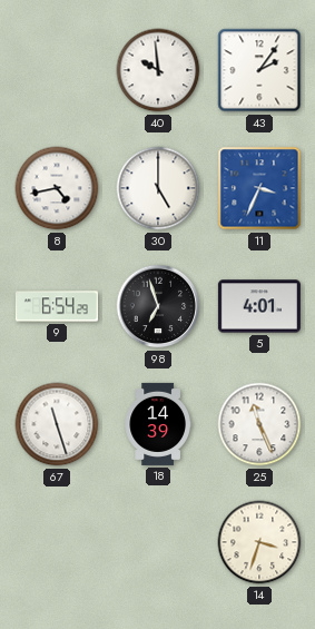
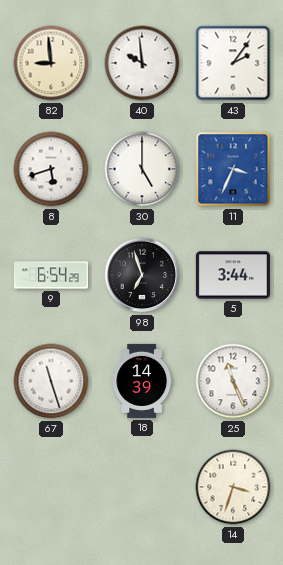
82: none -> 8:59 (51, 63)
8: 4:43 -> 5:42 (51, 169)
5: 4:01 -> 3:44 (233, 275)
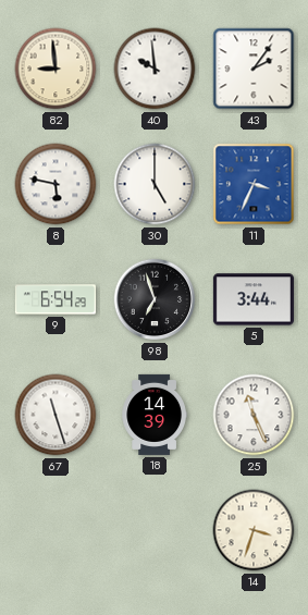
8: 5:42 -> 5:47 (56, 184)
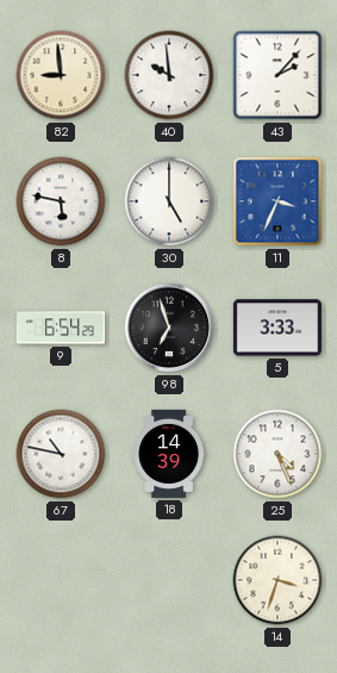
43: 2:06 -> 2:07 (277, 75)
5: 3:44 -> 3:33 (277, 328)
67: 11:27 -> 10:47 (61, 454)
25: 11:26 -> 4:26 (277, 454)
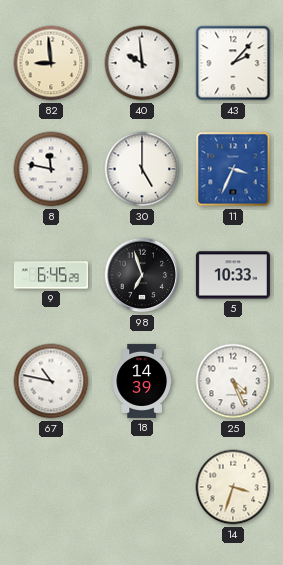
8: 5:47 -> 11:47 (51, 169)
9: 6:54 -> 6:45 (51, 275)
5: 3:33 -> 10:33 (233, 275)
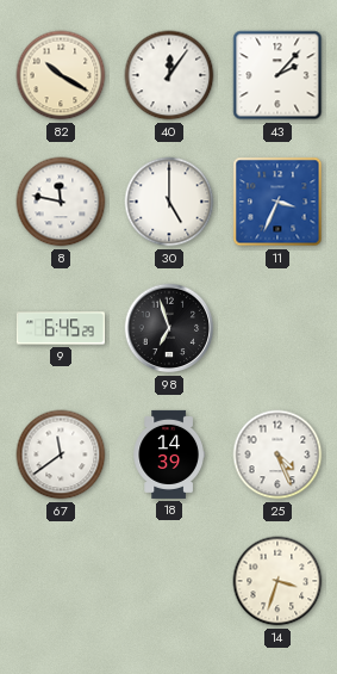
82: 8:59 -> 10:20 (61, 75)
40: 9:59 -> 12:06 (169, 75)
5: 10:33 -> none (233, 275)
67: 10:47 -> 11:39 (61, 455)
